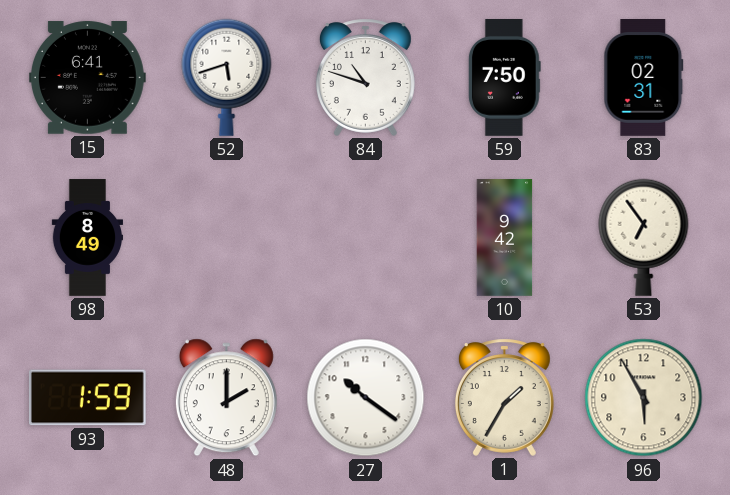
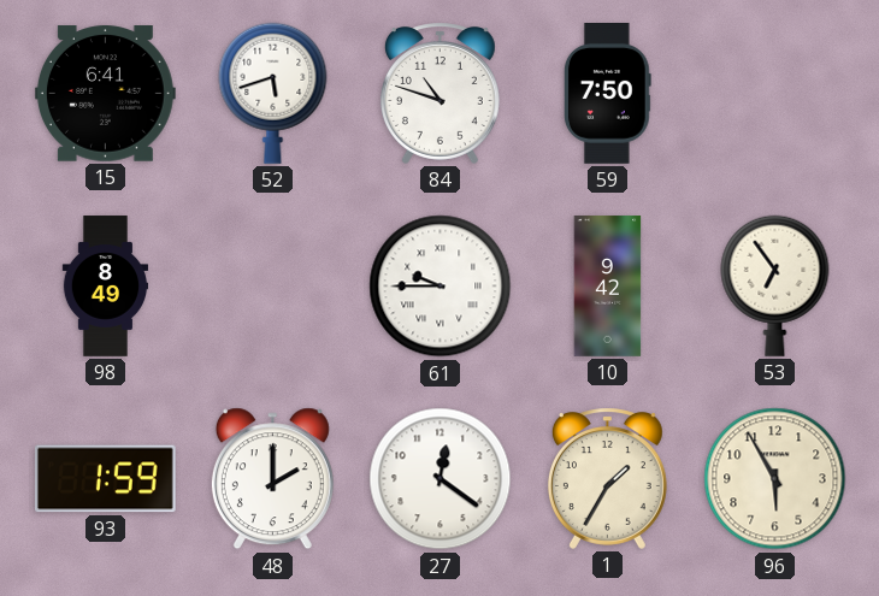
83: 02:31 -> none (644, 78)
61: none -> 9:45 (441, 287)
27: 10:21 -> 12:21 (441, 479)
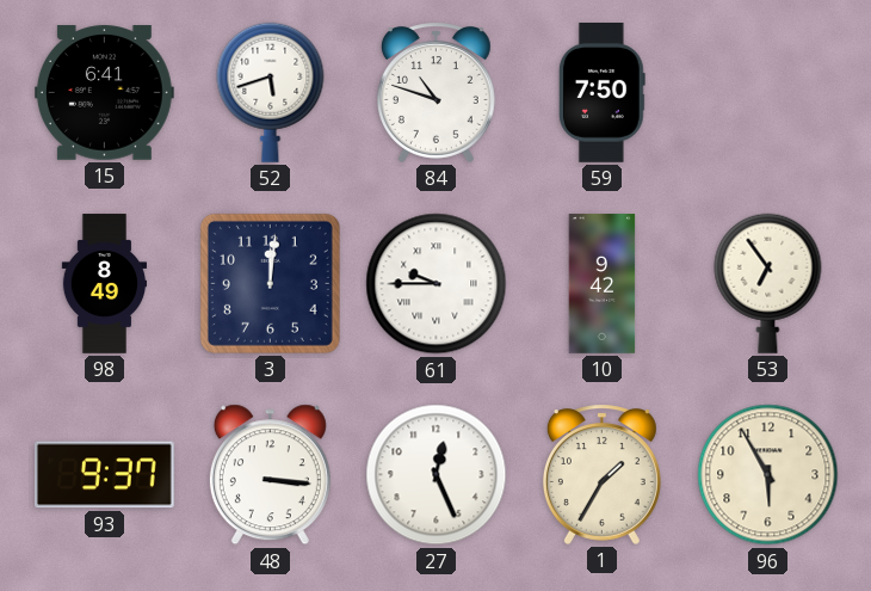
3: none -> 12:01 (270, 283)
93: 1:59 -> 9:37 (105, 475)
48: 2:00 -> 3:16 (270, 475)
27: 12:21 -> 12:26 (437, 475)
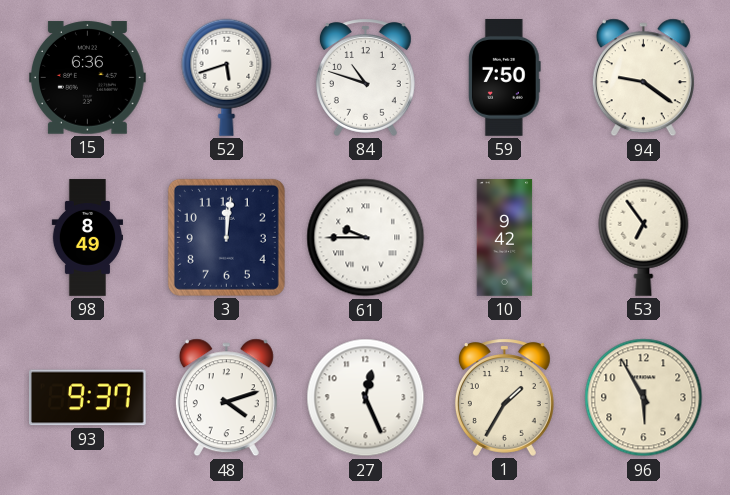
15: 6:41 -> 6:36 (88, 78)
94: none -> 9:21 (643, 78)
48: 3:16 -> 4:12 (226, 398)
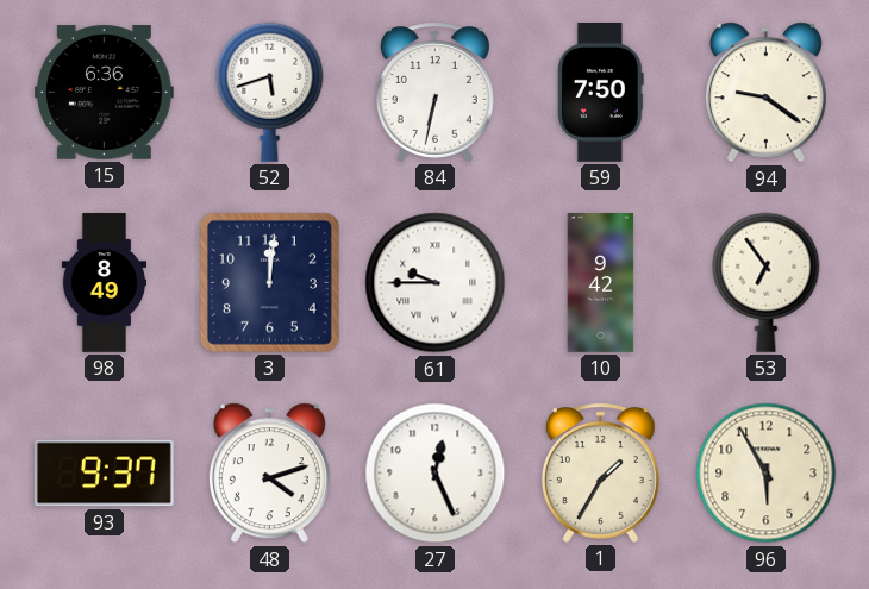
84: 10:48 -> 6:32 (434, 92)
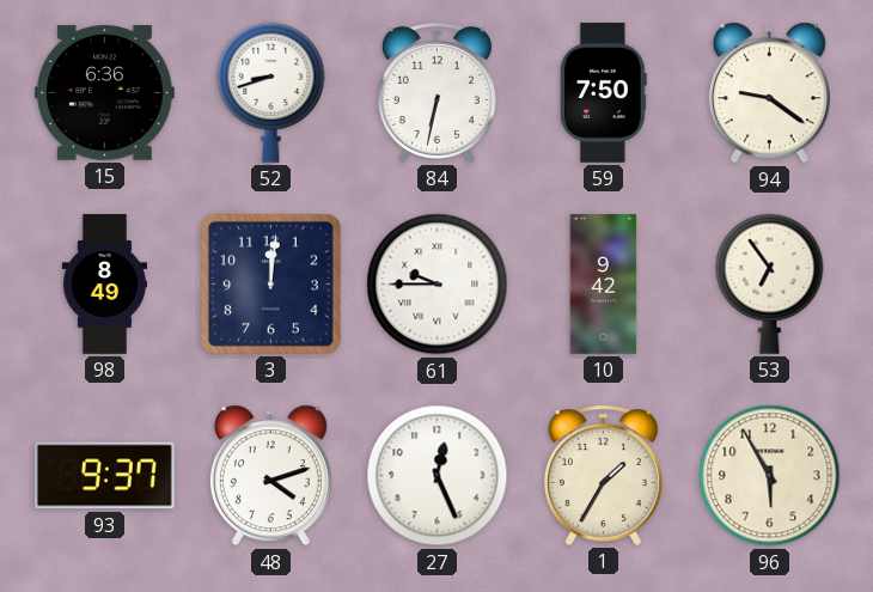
52: 5:42 -> 8:42 (271, 92)
